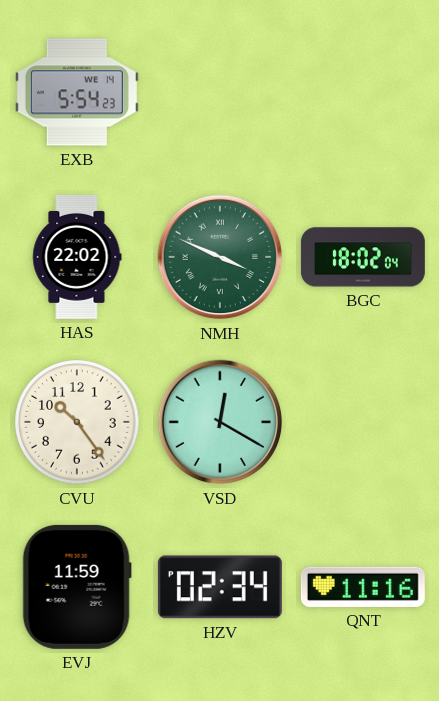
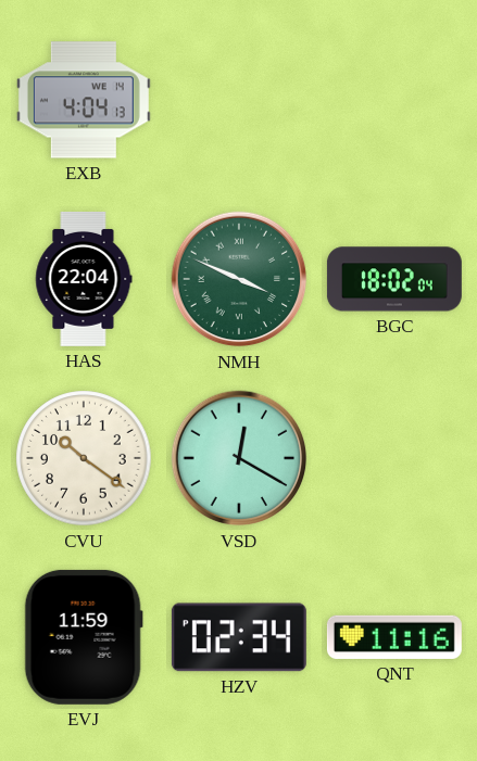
EXB: 5:54 -> 4:04 (84, 100)
HAS: 22:02 -> 22:04 (84, 279)
CVU: 10:24 -> 10:21 (84, 458)
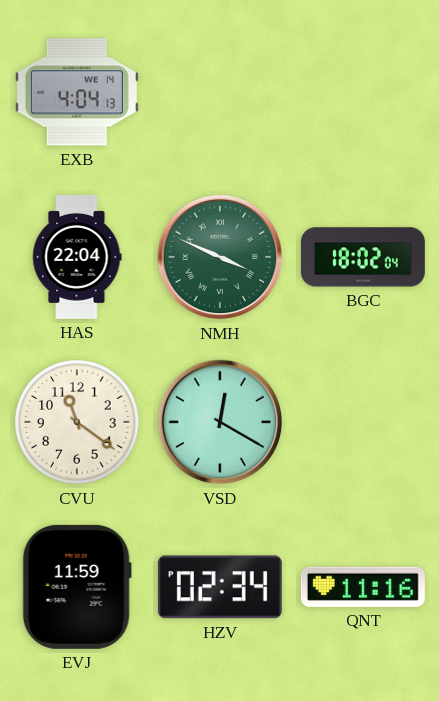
CVU: 10:21 -> 11:21 (77, 422)
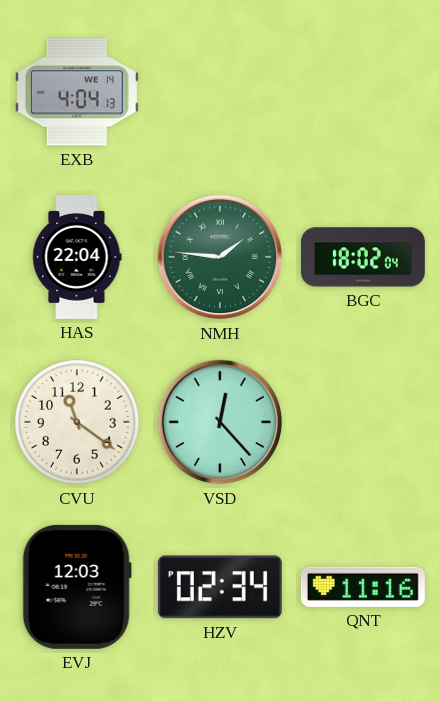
NMH: 3:49 -> 1:46 (220, 257)
VSD: 12:20 -> 12:23 (220, 422)
EVJ: 11:59 -> 12:03 (77, 587)
